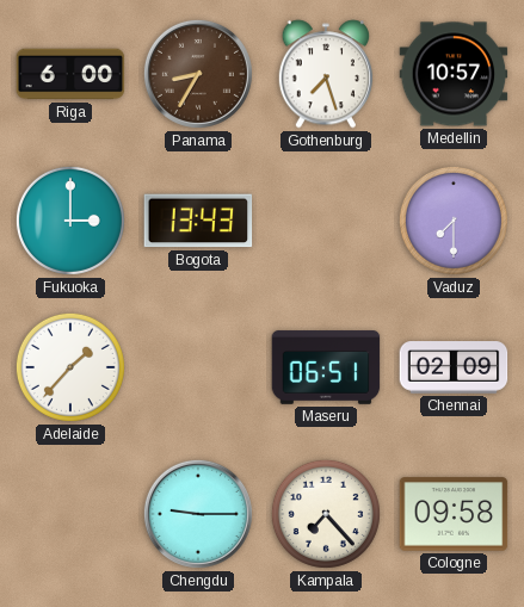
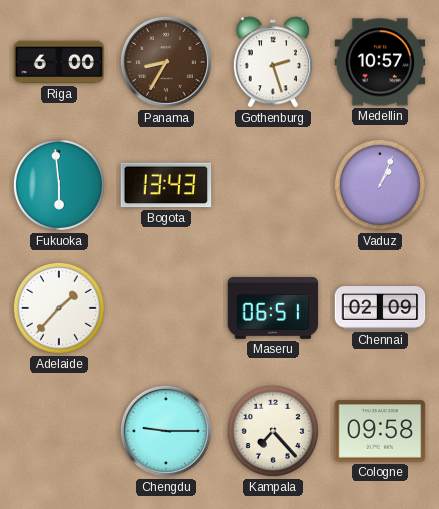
Gothenburg: 7:27 -> 2:27 (272, 62)
Fukuoka: 3:00 -> 5:59 (59, 185)
Vaduz: 7:30 -> 1:04 (380, 185)
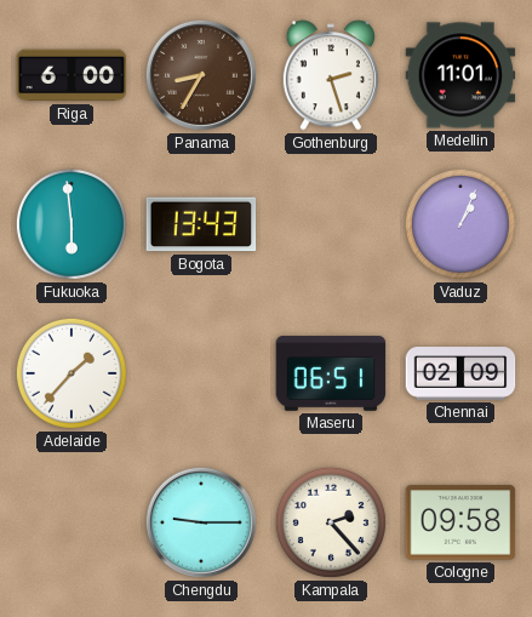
Medellin: 10:57 -> 11:01 (461, 75)
Kampala: 7:23 -> 2:23 (331, 522)
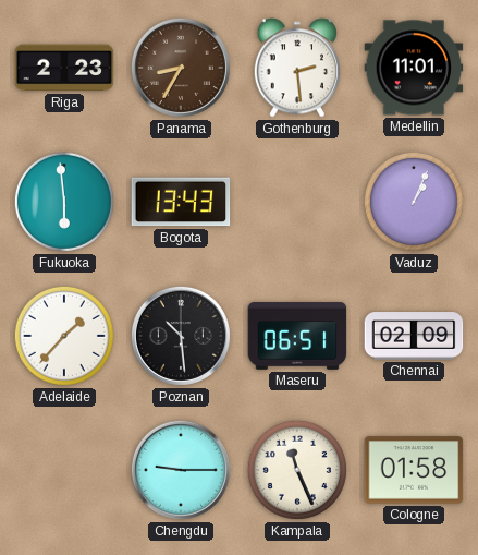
Riga: 6:00 -> 2:23 (64, 68)
Gothenburg: 2:27 -> 2:29 (296, 68)
Poznan: none -> 10:29 (181, 336)
Kampala: 2:23 -> 11:26 (297, 470)
Cologne: 09:58 -> 01:58 (414, 470)
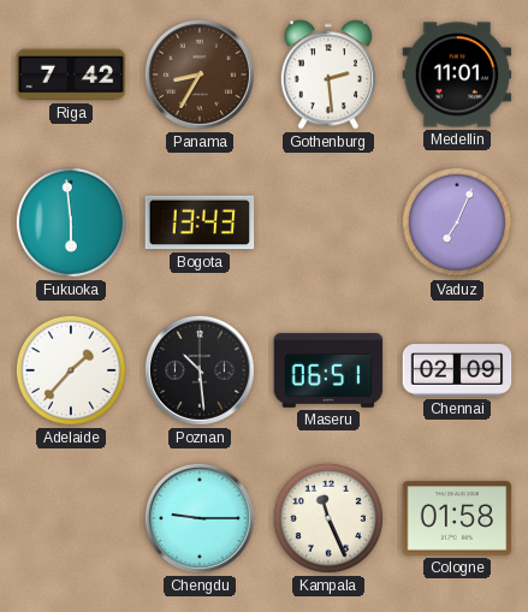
Riga: 2:23 -> 7:42 (71, 75)
Vaduz: 1:04 -> 7:04 (457, 222)
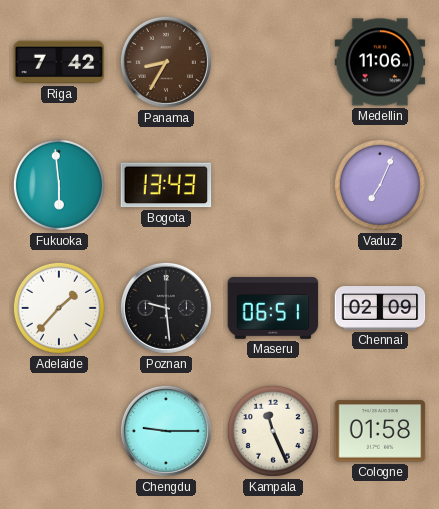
Gothenburg: 2:29 -> none (327, 75)
Medellin: 11:01 -> 11:06 (380, 62)
Poznan: 10:29 -> 9:29 (166, 308)
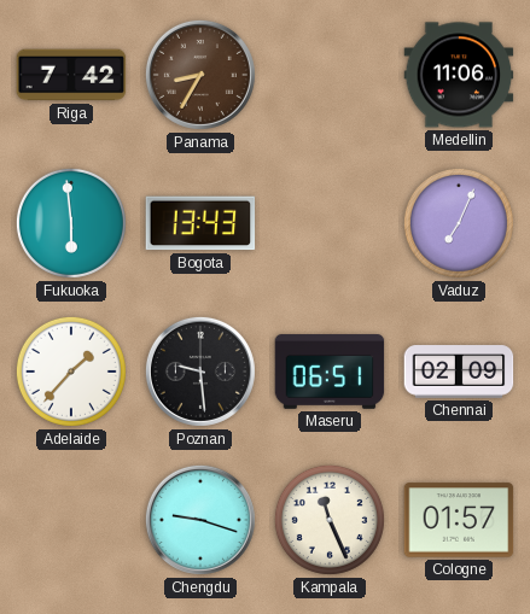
Chengdu: 9:15 -> 9:18 (200, 520)
Cologne: 01:58 -> 01:57 (459, 520)
